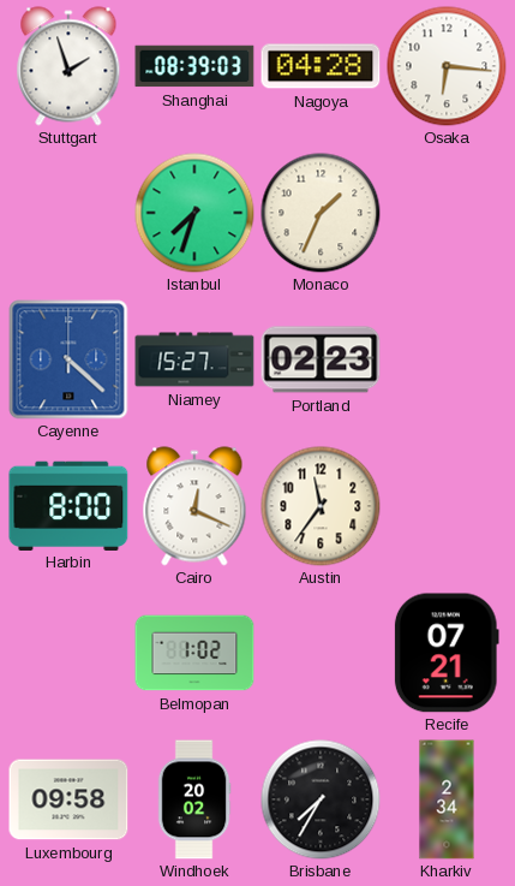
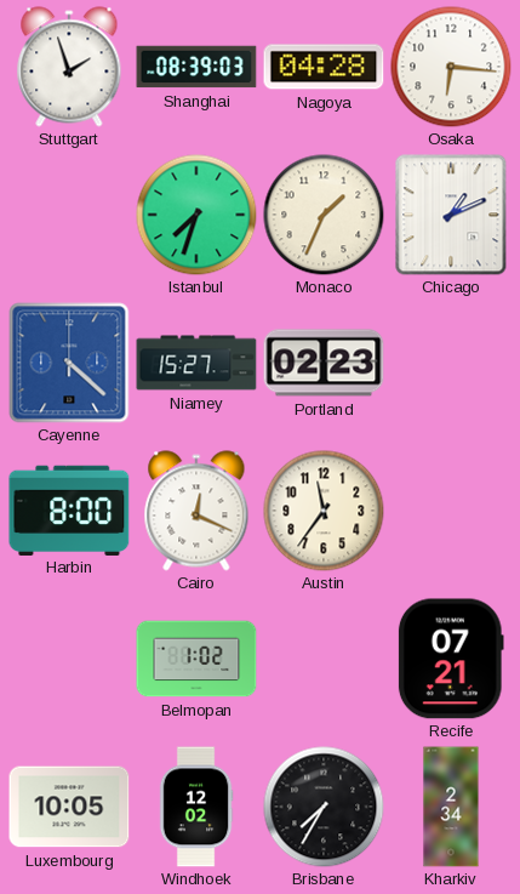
Chicago: none -> 1:11 (451, 215)
Luxembourg: 09:58 -> 10:05 (69, 807)
Windhoek: 20:02 -> 12:02 (196, 807)
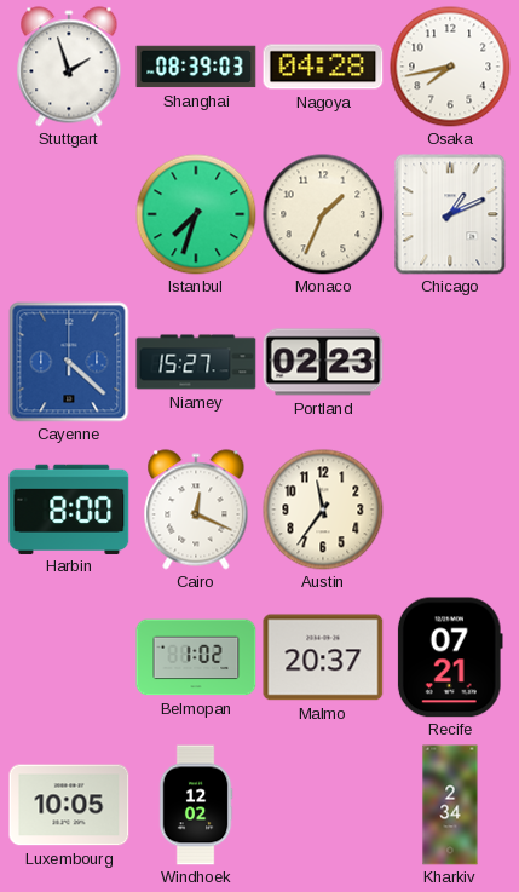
Osaka: 6:16 -> 7:43 (450, 67)
Malmo: none -> 20:37 (323, 657)
Brisbane: 7:35 -> none (324, 807)
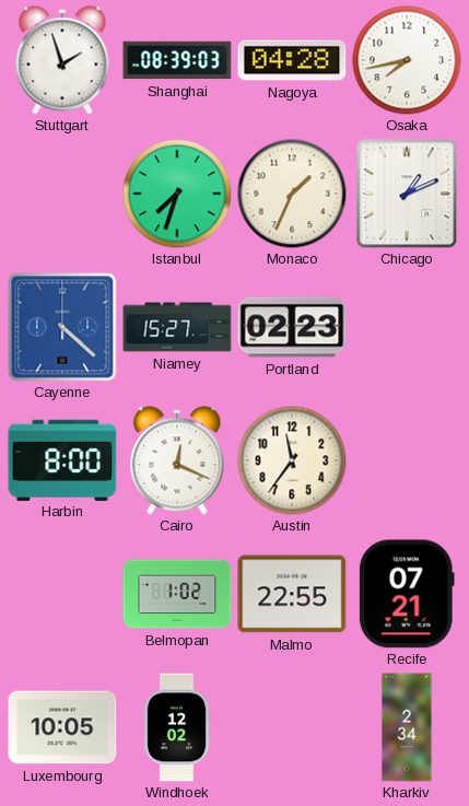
Malmo: 20:37 -> 22:55 (292, 594)
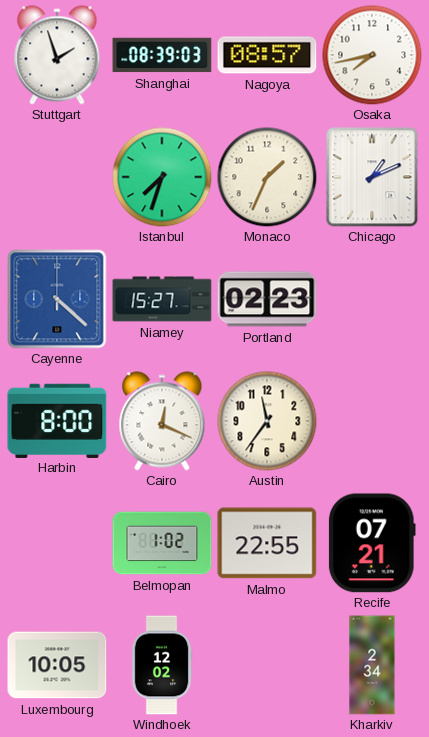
Nagoya: 04:28 -> 08:57 (267, 55)
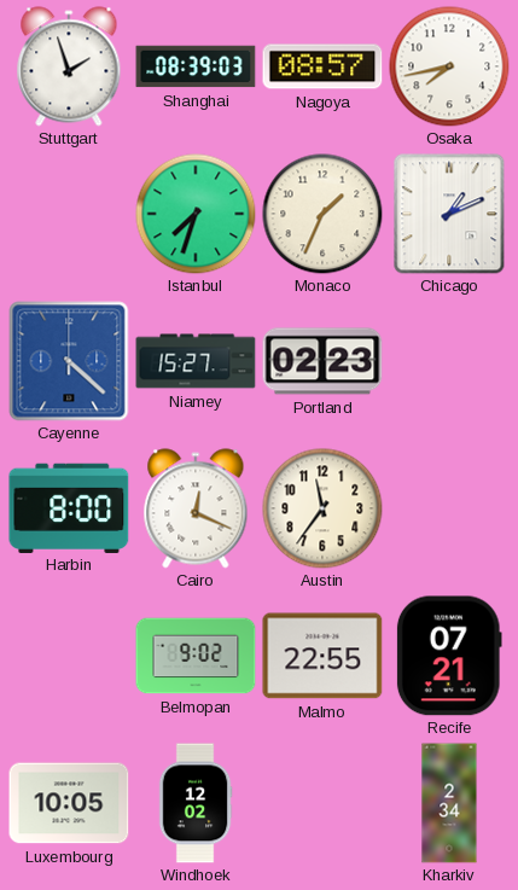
Belmopan: 1:02 -> 9:02 (196, 656)
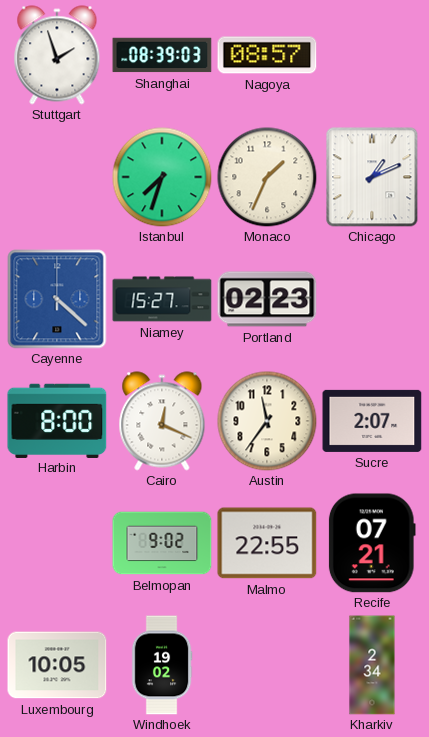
Osaka: 7:43 -> none (449, 66)
Sucre: none -> 2:07 (372, 421)
Windhoek: 12:02 -> 19:02 (162, 665)
